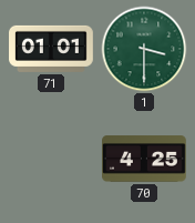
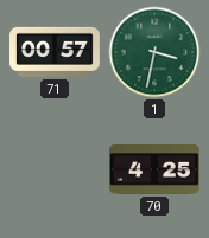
71: 01:01 -> 00:57 (56, 52)
1: 3:30 -> 3:32 (154, 52)
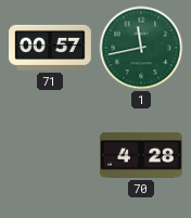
1: 3:32 -> 11:43 (141, 48)
70: 4:25 -> 4:28 (142, 155)
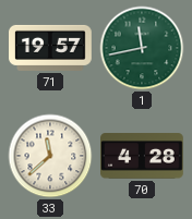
71: 00:57 -> 19:57 (51, 48)
33: none -> 11:38 (50, 156)
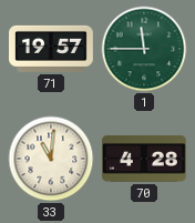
1: 11:43 -> 11:45 (144, 49)
33: 11:38 -> 11:01 (51, 159)
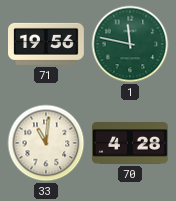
71: 19:57 -> 19:56 (47, 44)
1: 11:45 -> 11:47 (130, 44)
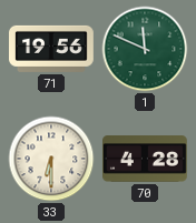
1: 11:47 -> 11:49 (145, 49)
33: 11:01 -> 6:30 (51, 159)
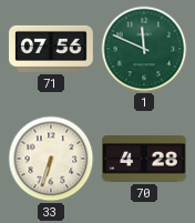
71: 19:56 -> 07:56 (52, 49)
33: 6:30 -> 6:33 (51, 159)
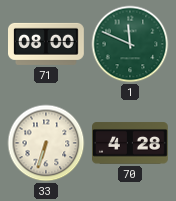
71: 07:56 -> 08:00 (47, 44)
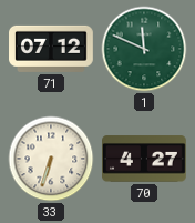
71: 08:00 -> 07:12 (52, 49)
70: 4:28 -> 4:27 (145, 159)
